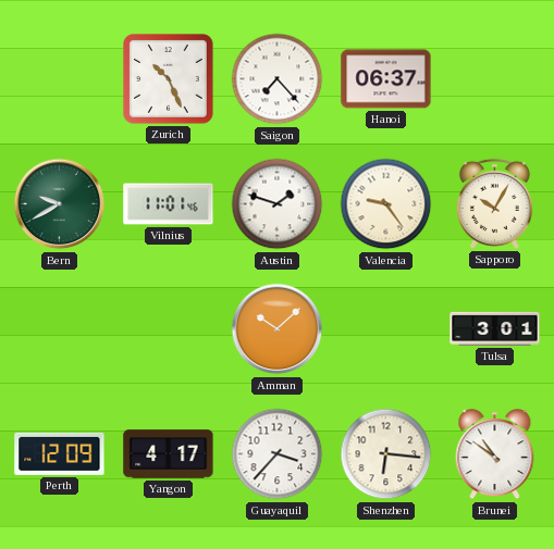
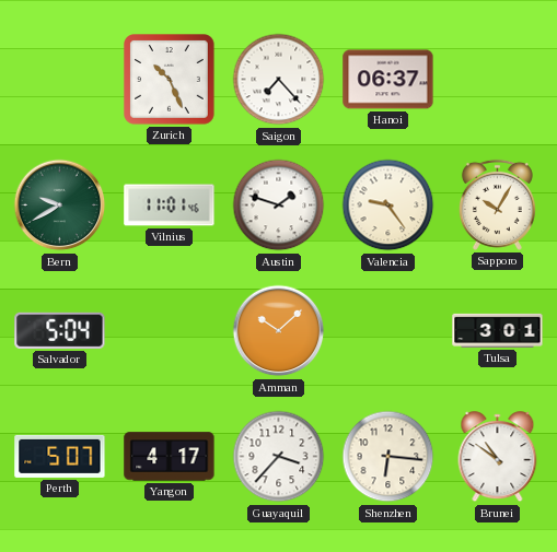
Salvador: none -> 5:04 (60, 330)
Perth: 12:09 -> 5:07 (60, 456)
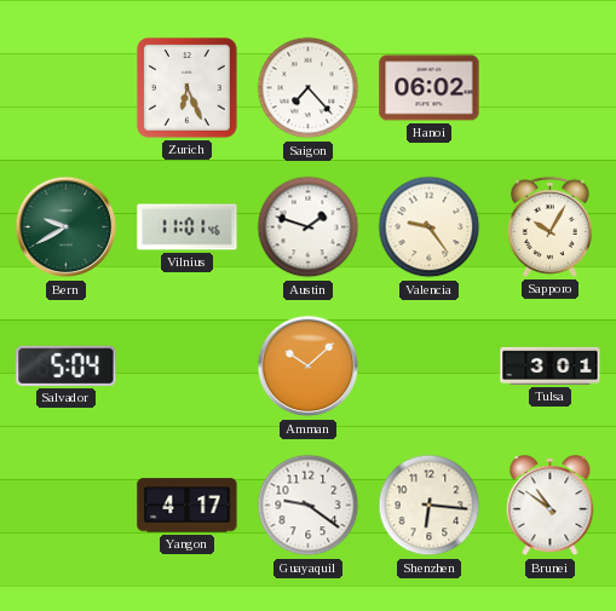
Zurich: 10:26 -> 6:26 (188, 88)
Hanoi: 06:37 -> 06:02 (430, 88)
Perth: 5:07 -> none (60, 456)
Guayaquil: 3:37 -> 9:21 (309, 506)
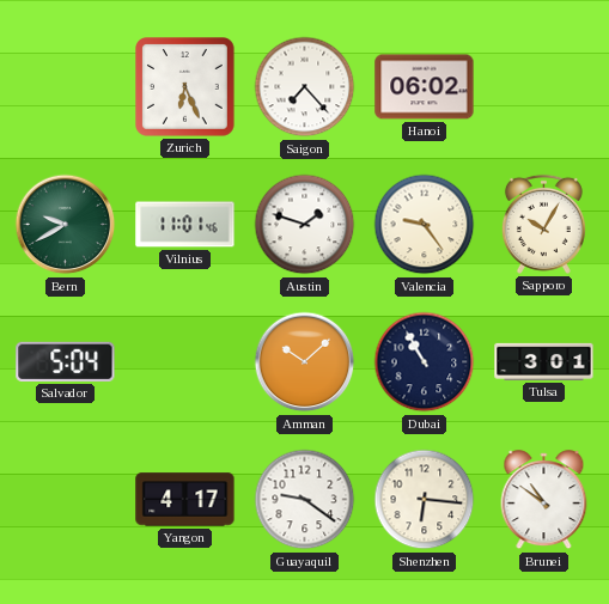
Dubai: none -> 10:55 (425, 362)
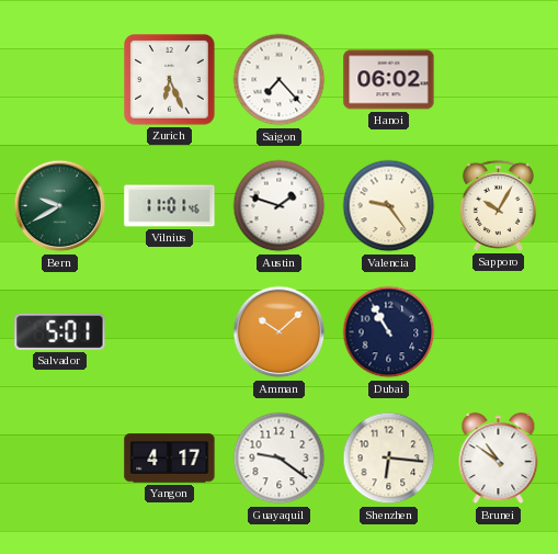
Salvador: 5:04 -> 5:01 (60, 331)
Tulsa: 3:01 -> none (544, 361)
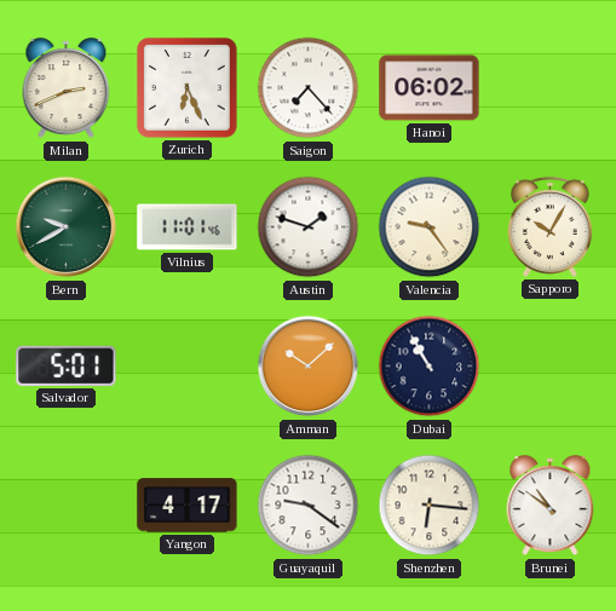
Milan: none -> 2:41 (67, 88)
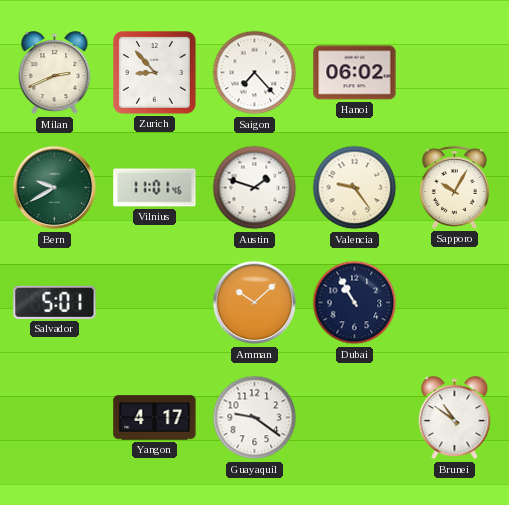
Zurich: 6:26 -> 8:53 (155, 73)
Shenzhen: 6:16 -> none (430, 506)
